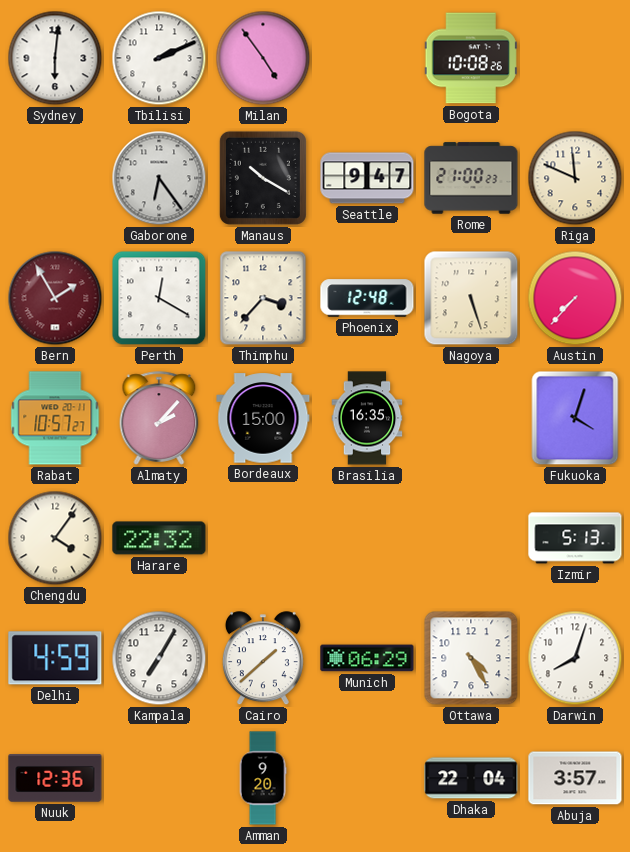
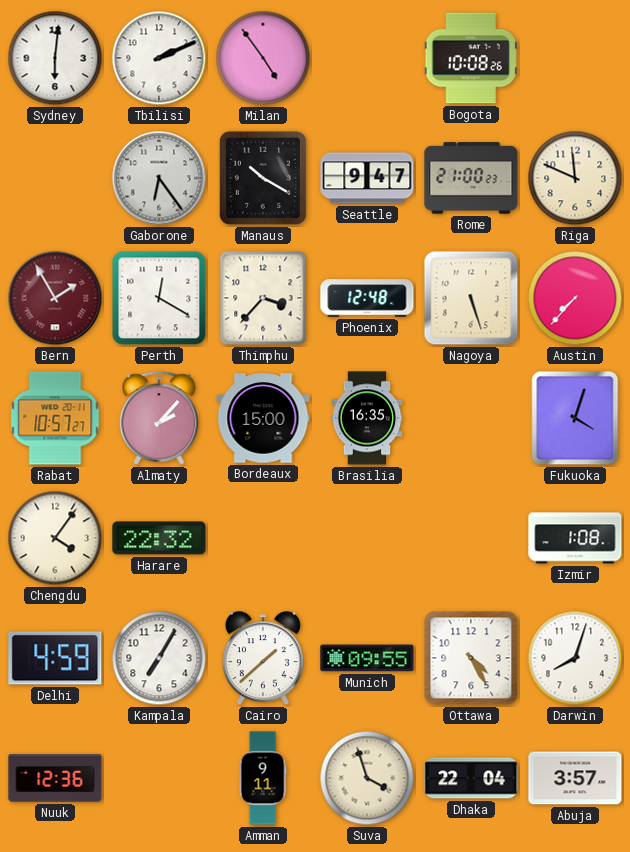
Izmir: 5:13 -> 1:08 (575, 538)
Munich: 06:29 -> 09:55 (367, 658)
Amman: 9:20 -> 9:11 (263, 778)
Suva: none -> 3:57 (367, 778)
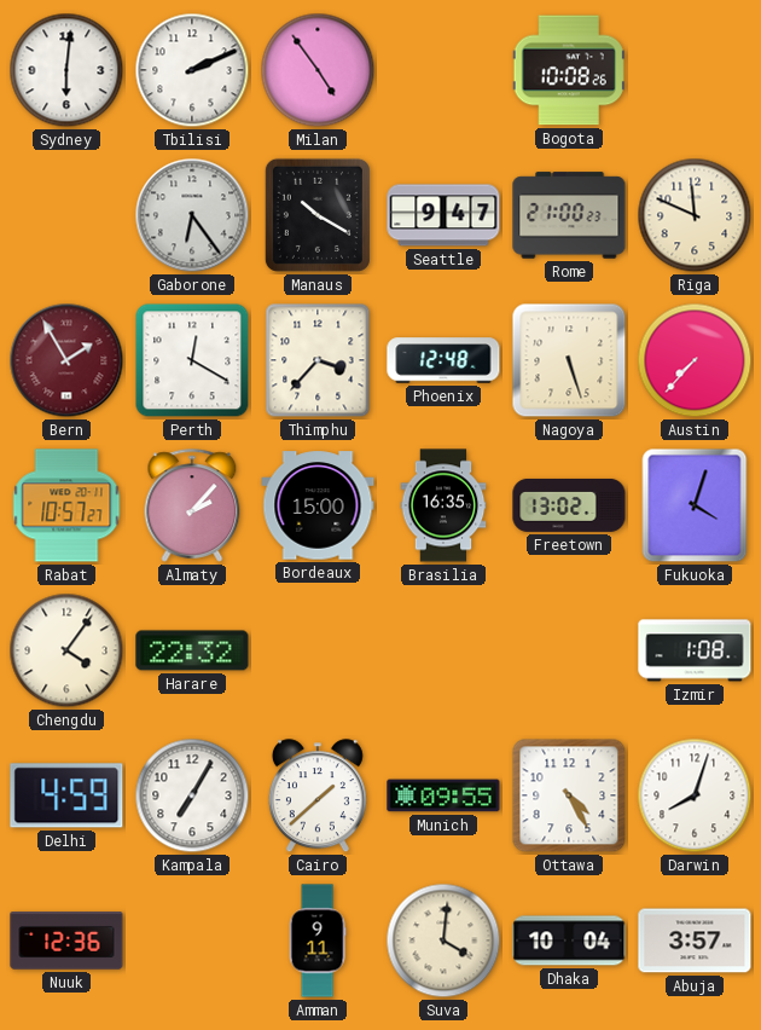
Freetown: none -> 13:02 (569, 505)
Suva: 3:57 -> 4:01 (443, 941)
Dhaka: 22:04 -> 10:04 (569, 941)
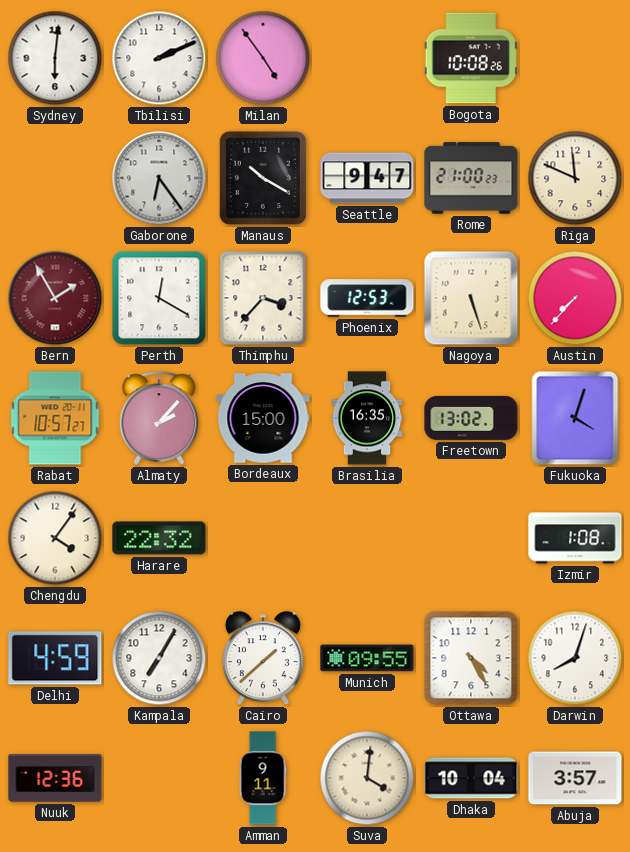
Phoenix: 12:48 -> 12:53 (367, 298)
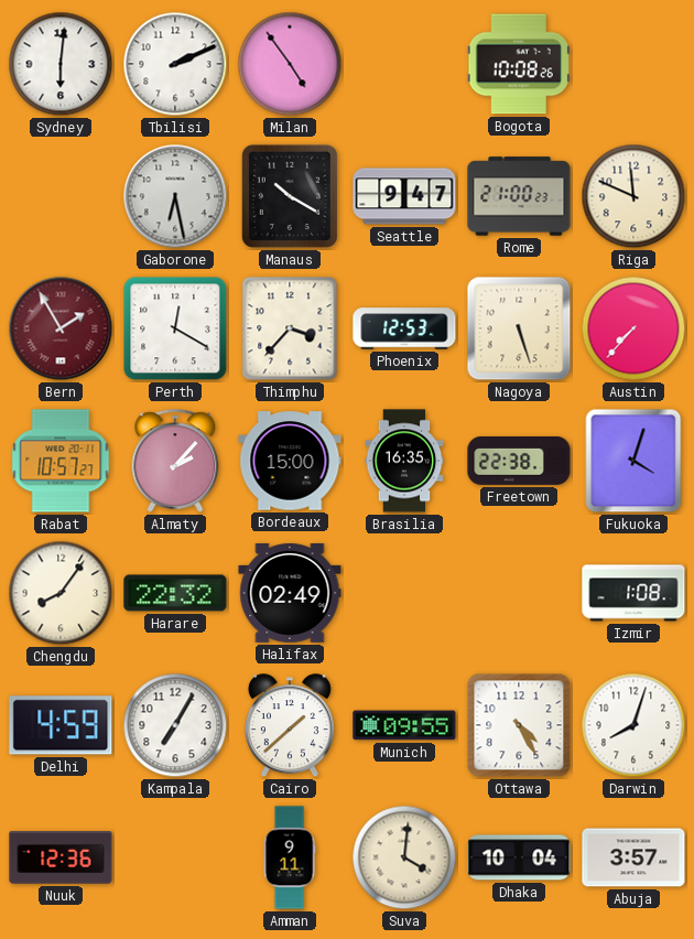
Gaborone: 6:24 -> 6:28 (175, 196)
Freetown: 13:02 -> 22:38 (519, 461)
Chengdu: 4:06 -> 8:06 (61, 593)
Halifax: none -> 02:49 (290, 593)
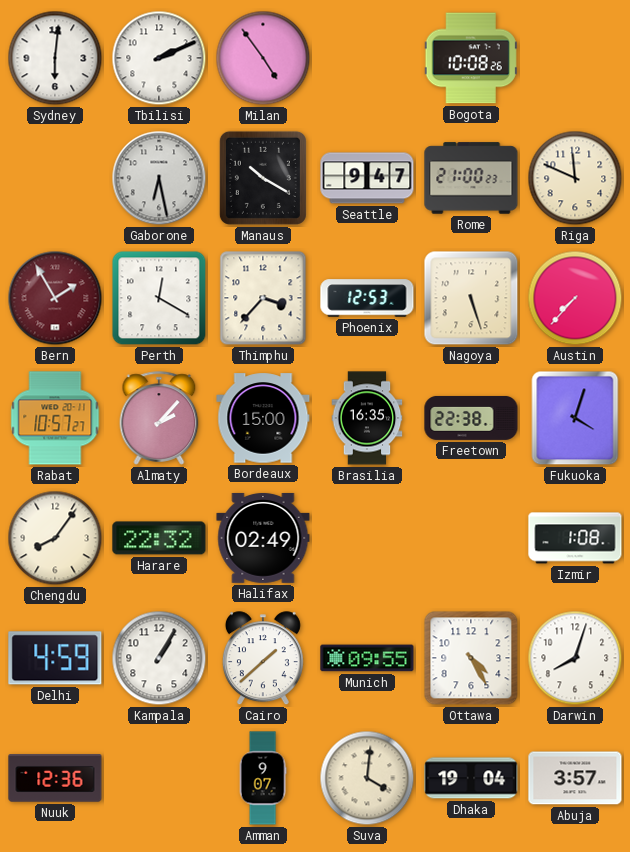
Kampala: 7:05 -> 1:05 (159, 658)
Amman: 9:11 -> 9:07 (263, 778)
Dhaka: 10:04 -> 19:04 (471, 778)
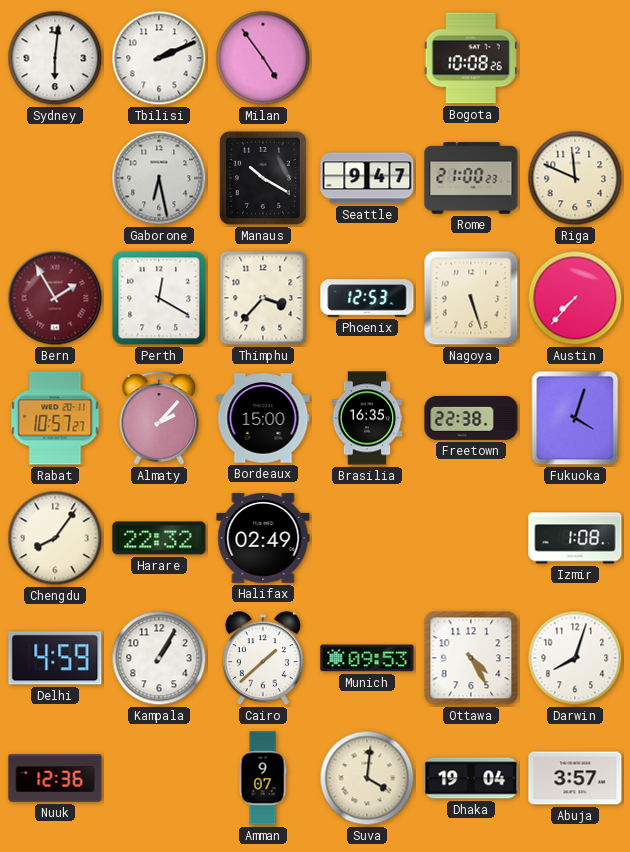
Munich: 09:55 -> 09:53 (367, 658)
